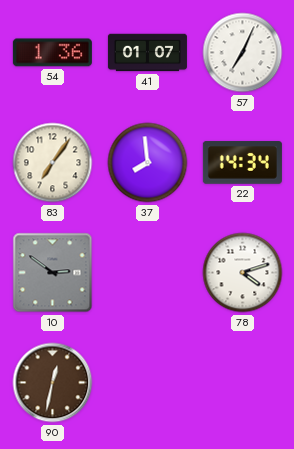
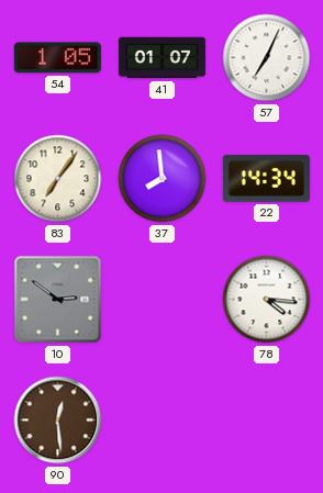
54: 1:36 -> 1:05 (57, 58)
78: 4:12 -> 4:16 (267, 300)
90: 12:32 -> 12:29 (58, 421)
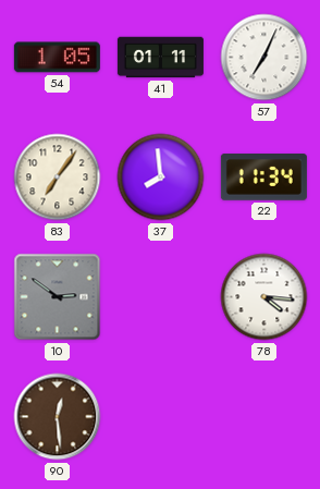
41: 01:07 -> 01:11 (160, 58)
22: 14:34 -> 11:34 (263, 178)
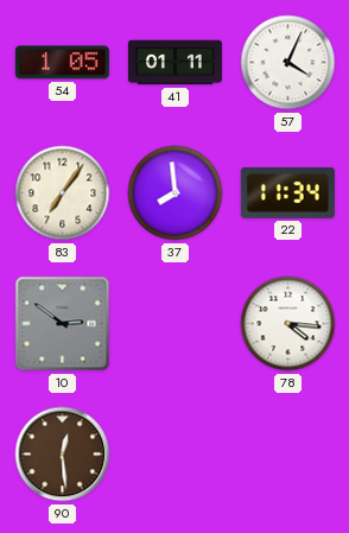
57: 7:04 -> 4:04 (288, 63)
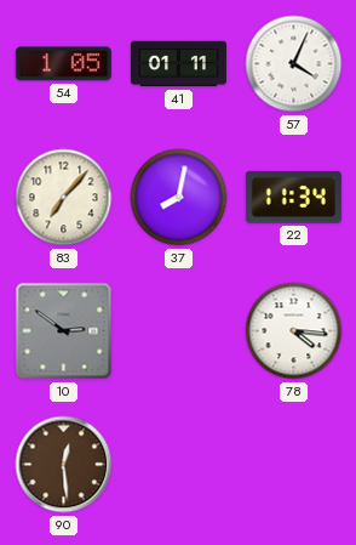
83: 7:06 -> 7:07 (64, 198)
37: 7:59 -> 8:02 (179, 198)
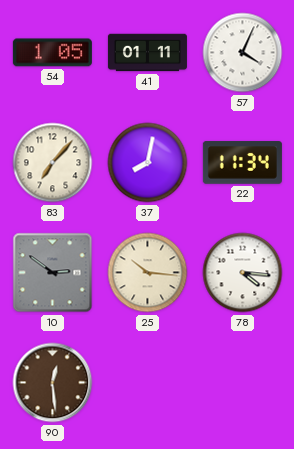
25: none -> 10:16 (148, 273)
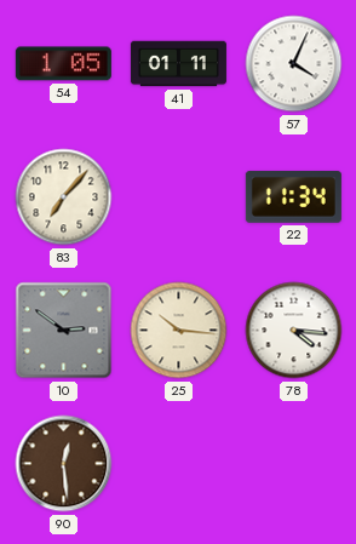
37: 8:02 -> none (148, 163)
